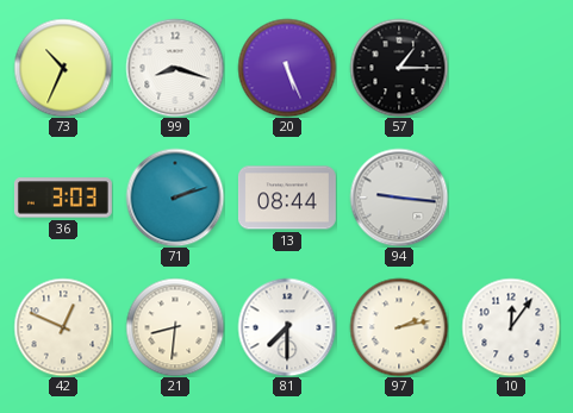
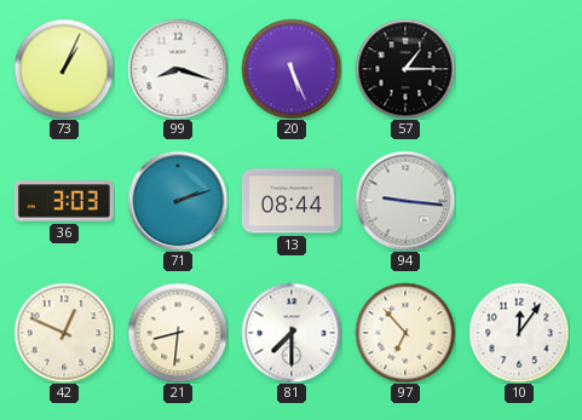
73: 10:34 -> 1:04 (64, 69)
97: 2:13 -> 6:53 (405, 333)
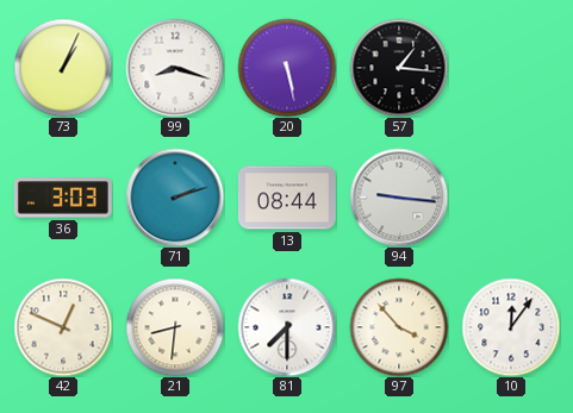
20: 5:26 -> 5:28 (287, 68)
57: 1:15 -> 1:16 (399, 68)
97: 6:53 -> 3:53 (399, 327)
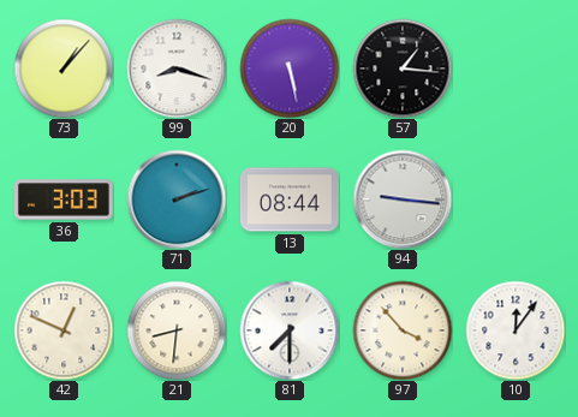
73: 1:04 -> 1:07 (64, 68)
